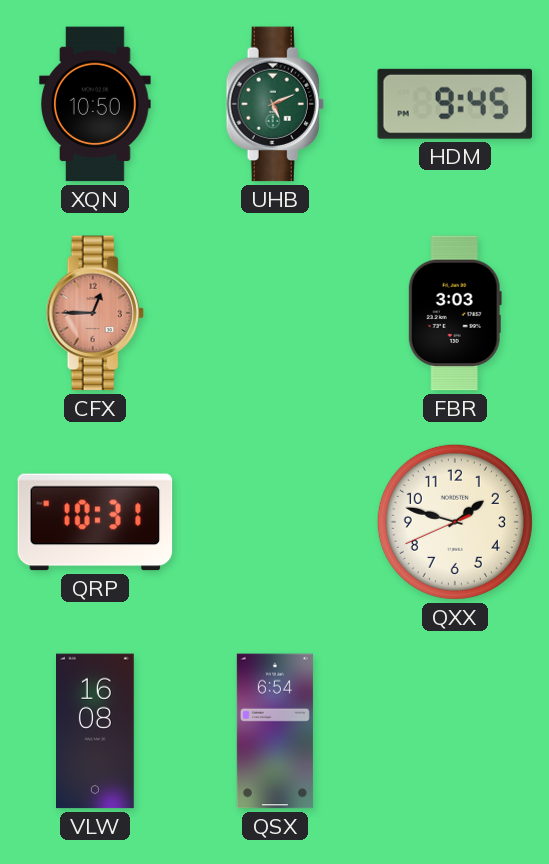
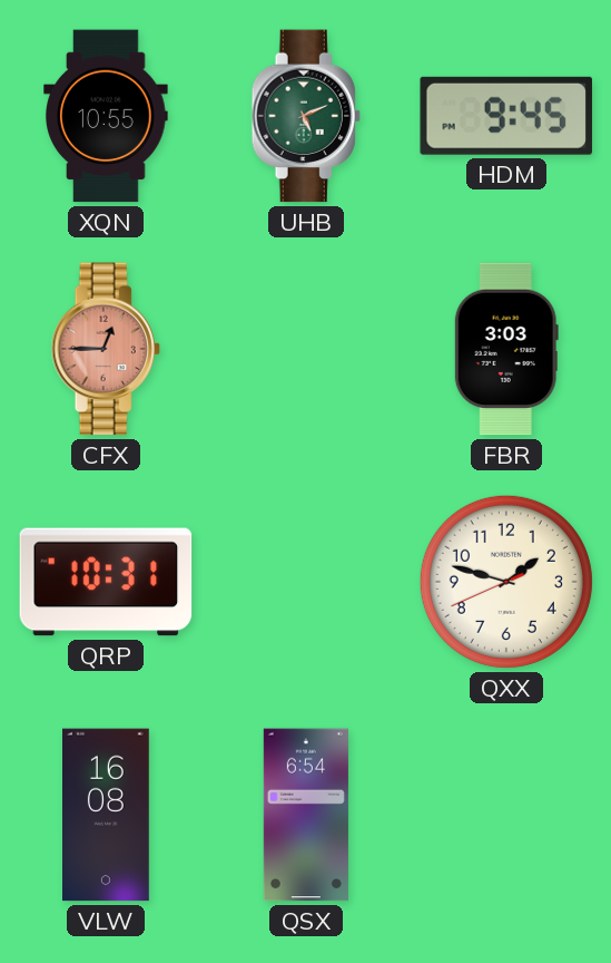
XQN: 10:50 -> 10:55 (106, 116)
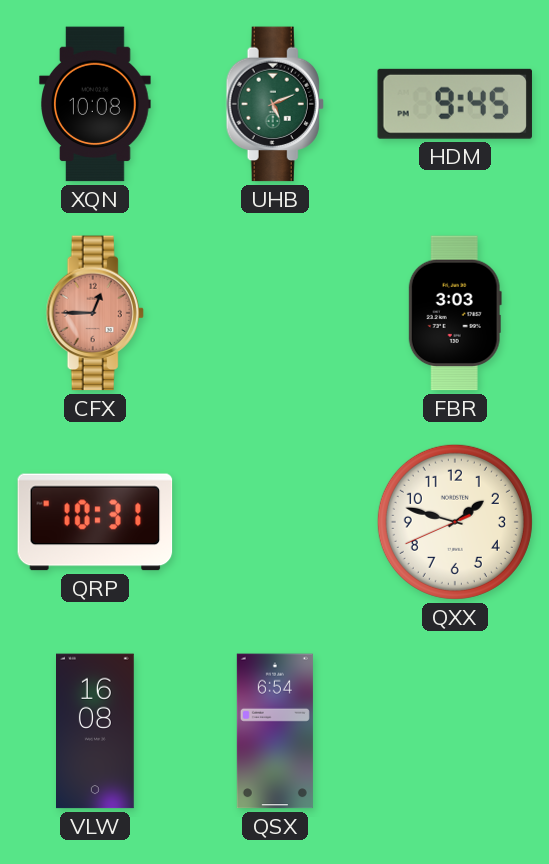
XQN: 10:55 -> 10:08 (95, 104)
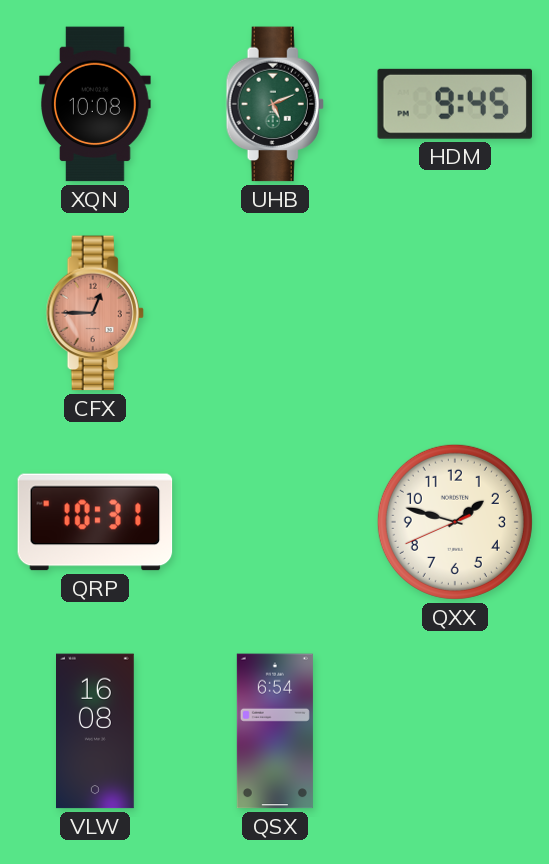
FBR: 3:03 -> none (455, 313)
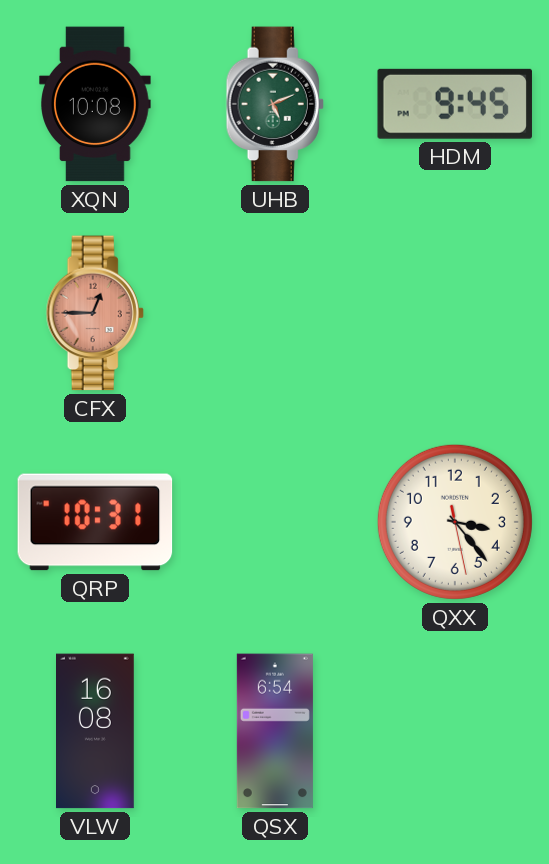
QXX: 1:47 -> 3:23 (455, 522)
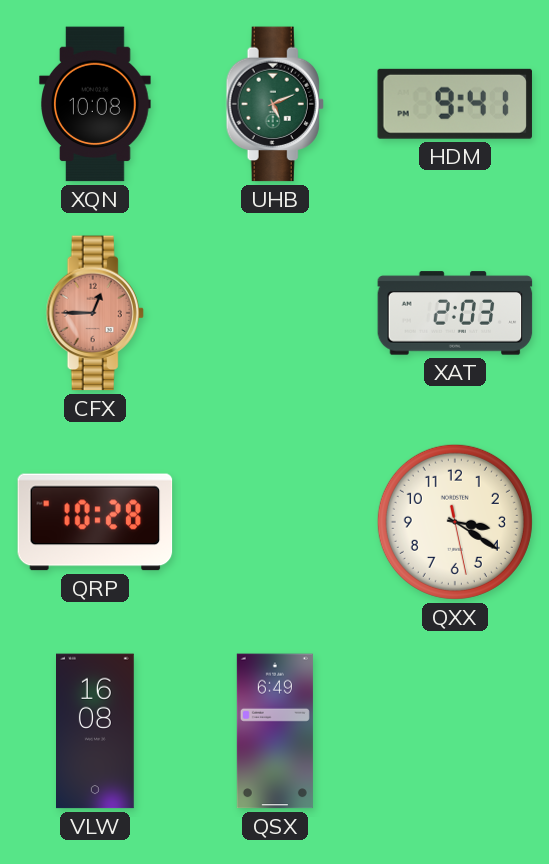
HDM: 9:45 -> 9:41 (454, 104)
XAT: none -> 2:03 (455, 313)
QRP: 10:31 -> 10:28 (95, 522)
QXX: 3:23 -> 3:20 (455, 522)
QSX: 6:54 -> 6:49 (275, 731)
